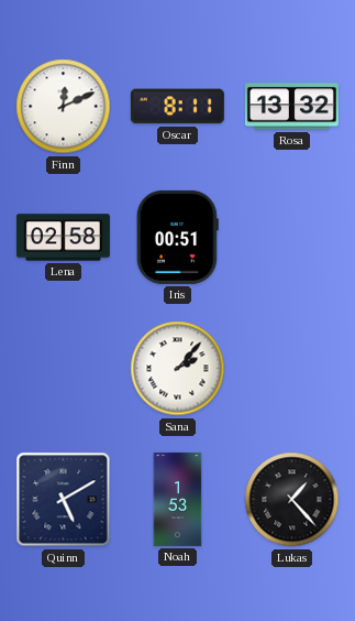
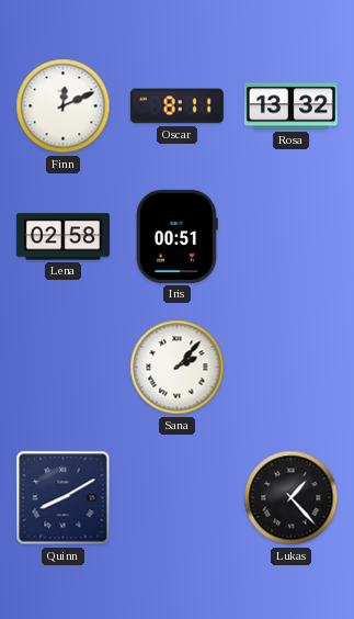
Quinn: 5:10 -> 8:10 (64, 498)
Noah: 1:53 -> none (178, 499)
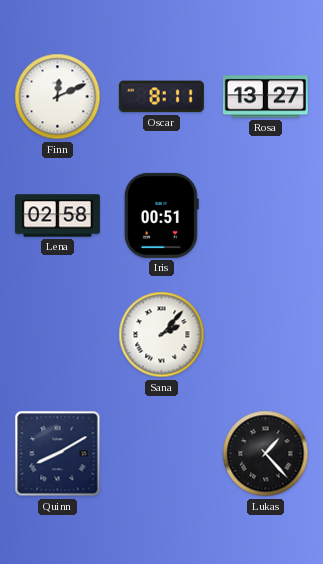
Rosa: 13:32 -> 13:27 (265, 97)
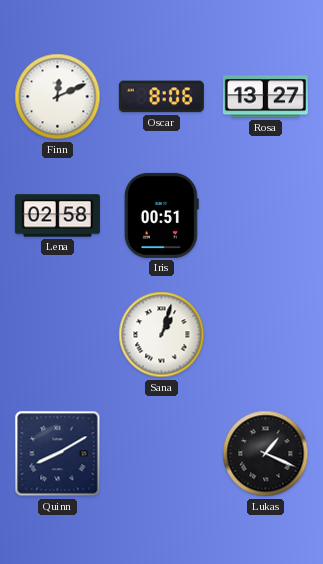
Oscar: 8:11 -> 8:06 (161, 97)
Sana: 2:07 -> 1:03 (162, 335)
Lukas: 1:23 -> 1:19 (266, 454)
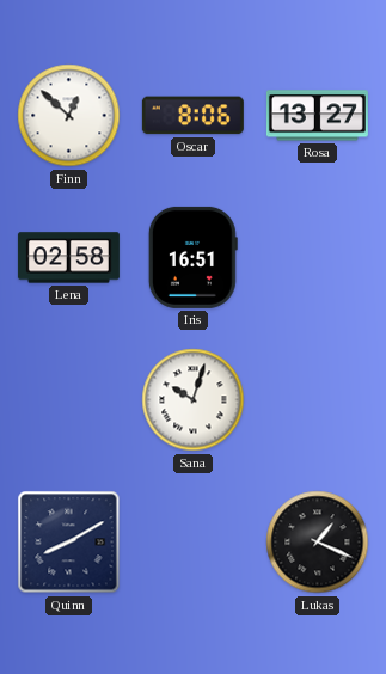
Finn: 12:11 -> 12:52 (69, 116)
Iris: 00:51 -> 16:51 (192, 257)
Sana: 1:03 -> 10:03 (194, 400)
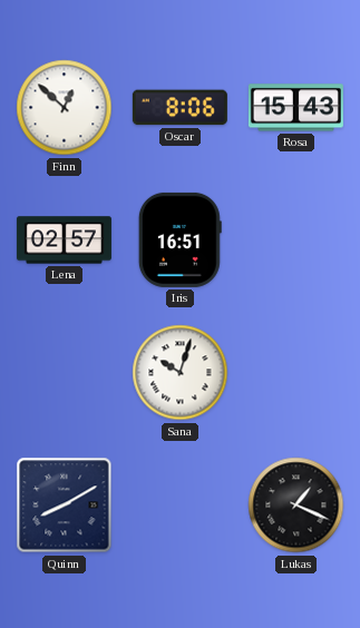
Rosa: 13:27 -> 15:43 (295, 108)
Lena: 02:58 -> 02:57 (64, 241)
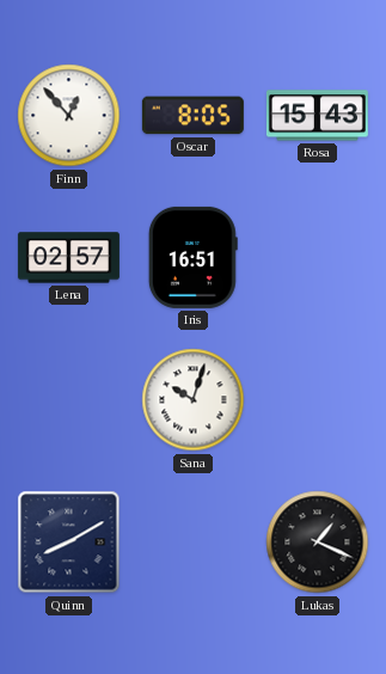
Finn: 12:52 -> 12:53 (69, 116)
Oscar: 8:06 -> 8:05 (192, 116)
